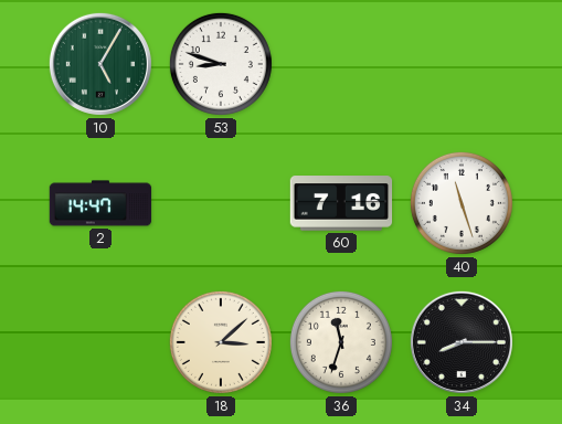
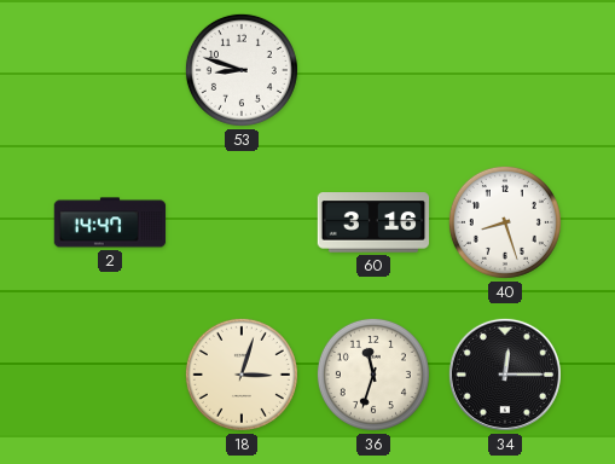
10: 5:05 -> none (100, 64)
60: 7:16 -> 3:16 (373, 222)
40: 11:27 -> 8:27 (505, 222)
18: 3:08 -> 3:03 (242, 375)
34: 8:15 -> 12:15 (505, 375)
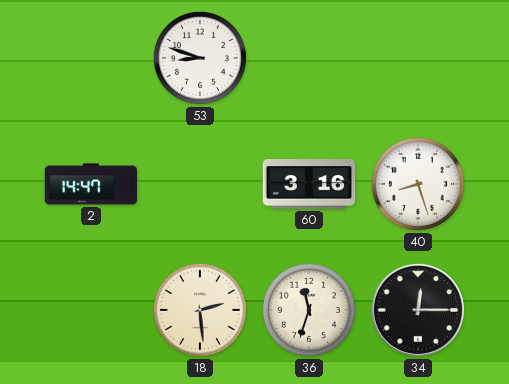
18: 3:03 -> 2:29 (200, 310)
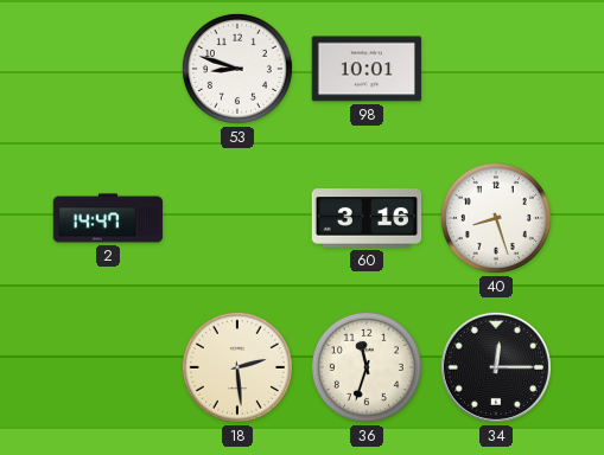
98: none -> 10:01 (367, 69)
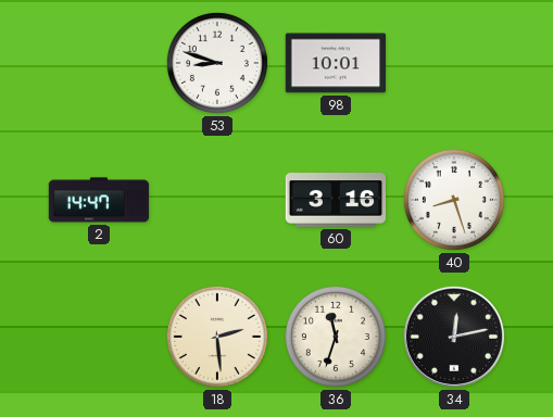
34: 12:15 -> 12:13 (454, 337)
